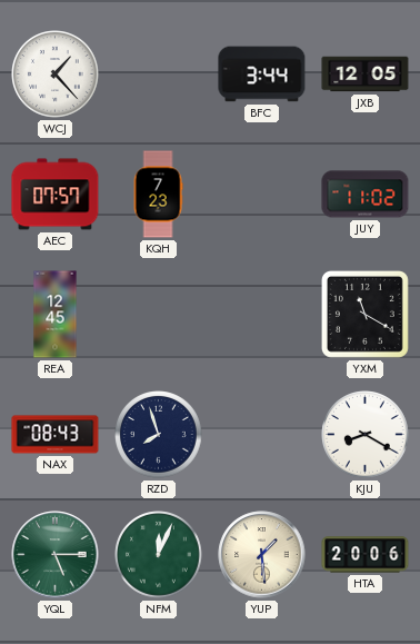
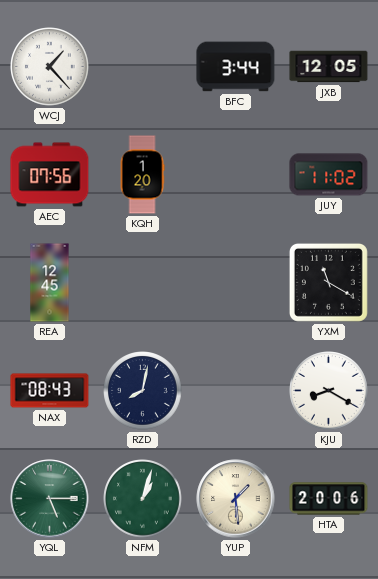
AEC: 07:57 -> 07:56 (50, 175)
KQH: 7:23 -> 1:20 (142, 175)
RZD: 7:57 -> 8:02 (143, 391)
NFM: 12:04 -> 1:03 (143, 499)
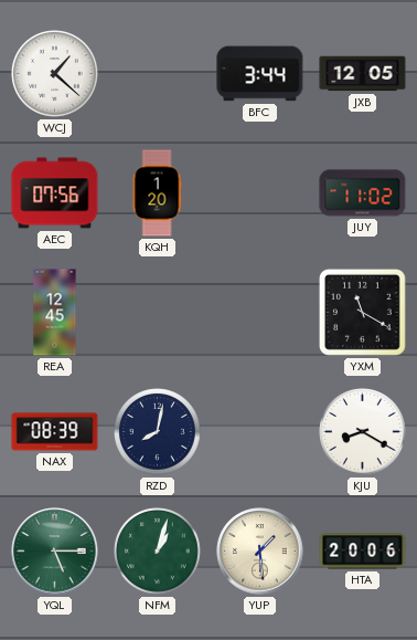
WCJ: 1:23 -> 1:22 (55, 74)
NAX: 08:43 -> 08:39 (55, 432)
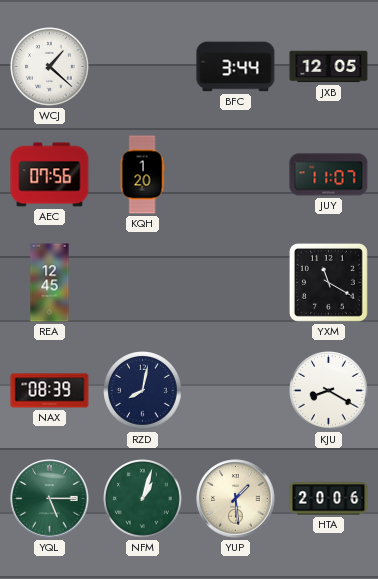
JUY: 11:02 -> 11:07 (329, 175)
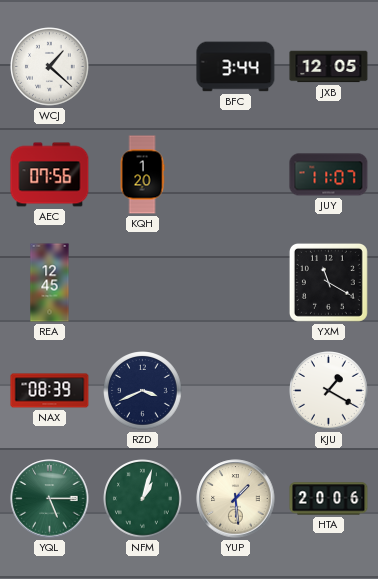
RZD: 8:02 -> 3:41 (143, 391)
KJU: 8:20 -> 1:20 (329, 391)
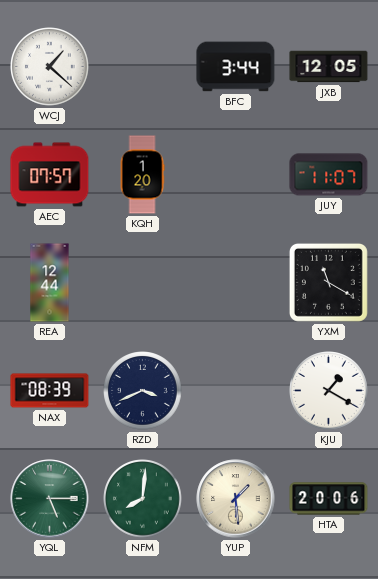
AEC: 07:56 -> 07:57 (50, 175)
REA: 12:45 -> 12:44 (50, 283)
NFM: 1:03 -> 8:01 (143, 499)
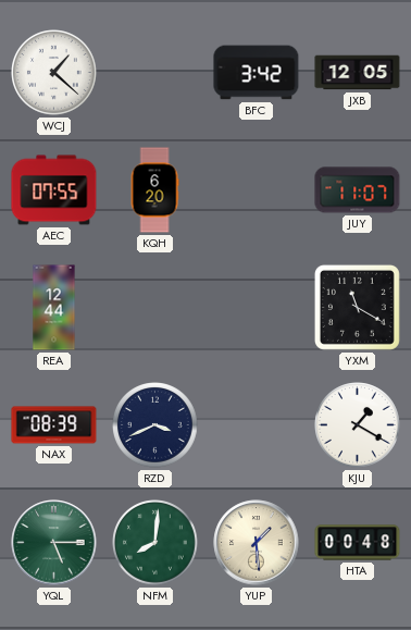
BFC: 3:44 -> 3:42 (257, 73)
AEC: 07:57 -> 07:55 (54, 190)
KQH: 1:20 -> 6:20 (154, 190)
HTA: 20:06 -> 00:48 (358, 543)
